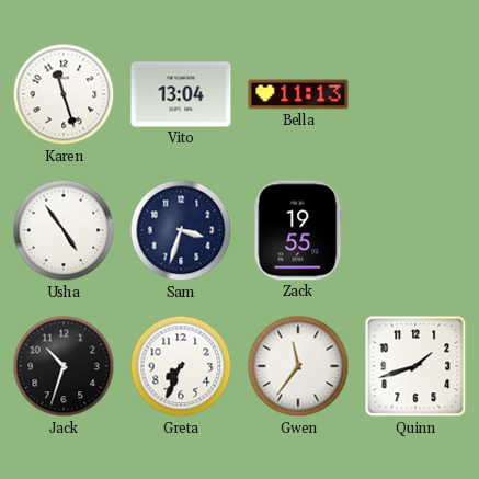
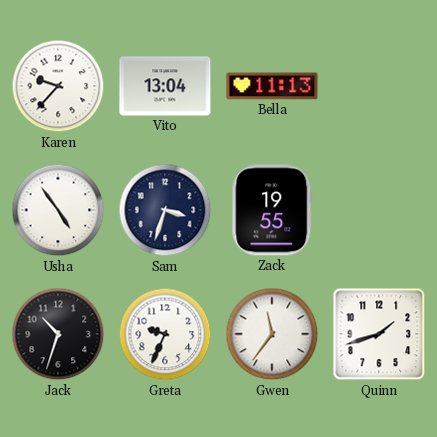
Karen: 11:27 -> 9:37 (58, 86)
Greta: 7:34 -> 9:34 (165, 334)
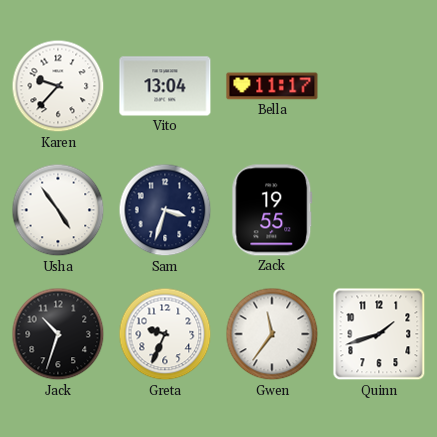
Bella: 11:13 -> 11:17 (272, 86)
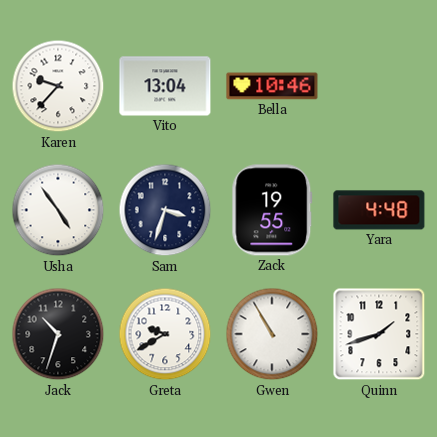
Bella: 11:17 -> 10:46 (272, 86)
Yara: none -> 4:48 (379, 210)
Greta: 9:34 -> 9:40 (165, 334)
Gwen: 11:36 -> 10:55 (272, 334)
